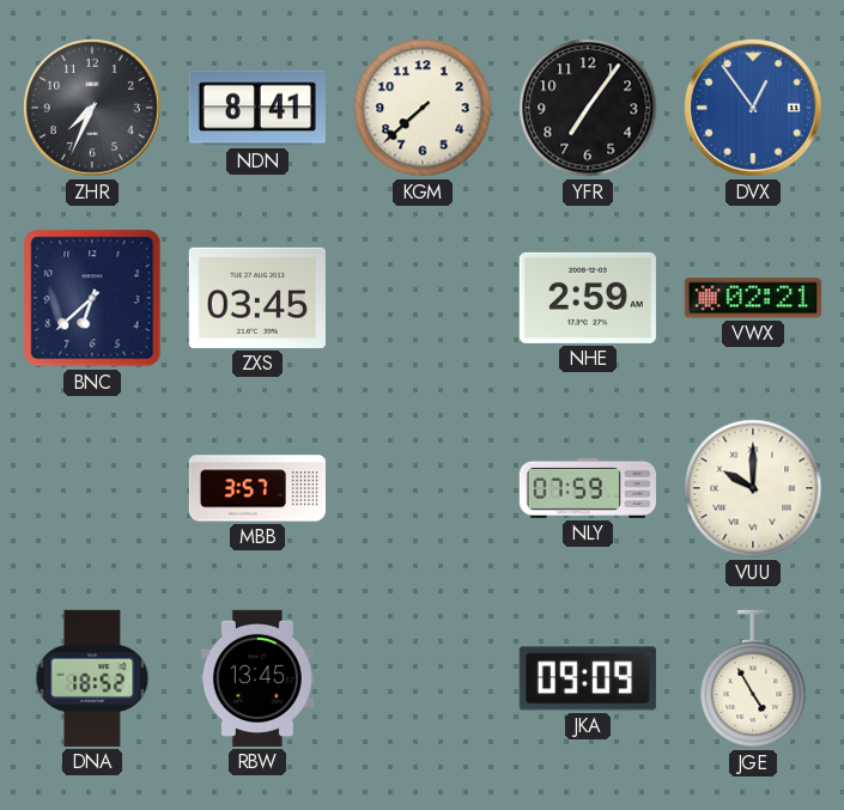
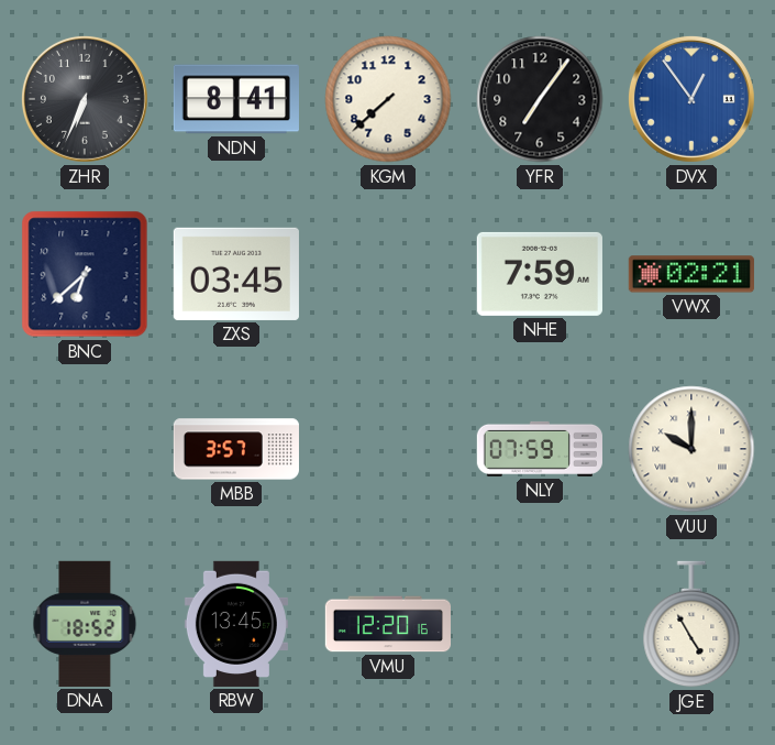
ZHR: 7:34 -> 6:34 (85, 99)
NHE: 2:59 -> 7:59 (540, 274)
VMU: none -> 12:20 (387, 624)
JKA: 09:09 -> none (588, 678)
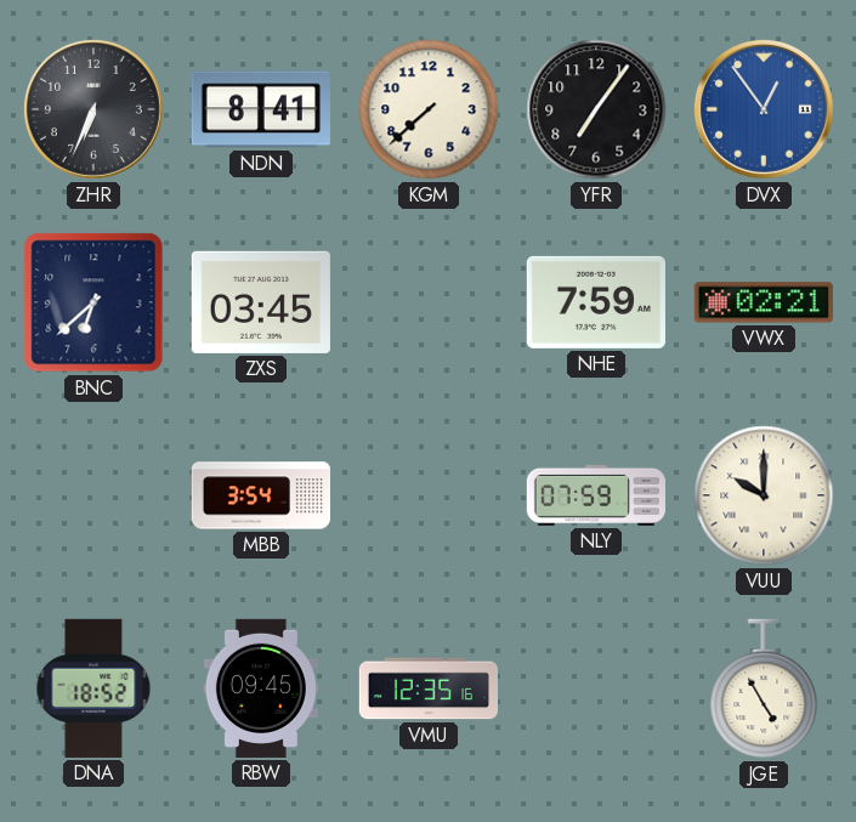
MBB: 3:57 -> 3:54 (261, 495)
RBW: 13:45 -> 09:45 (261, 688)
VMU: 12:20 -> 12:35 (427, 688)
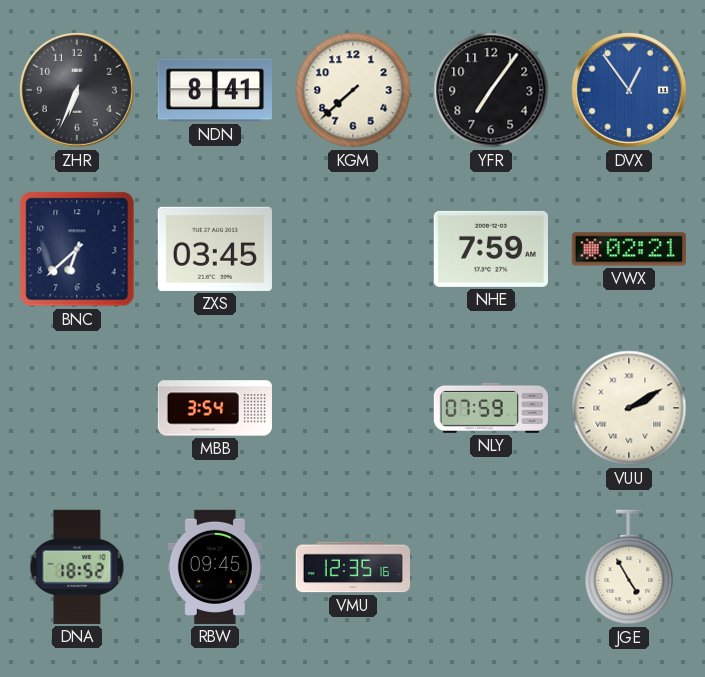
VUU: 10:00 -> 2:10 (629, 408)
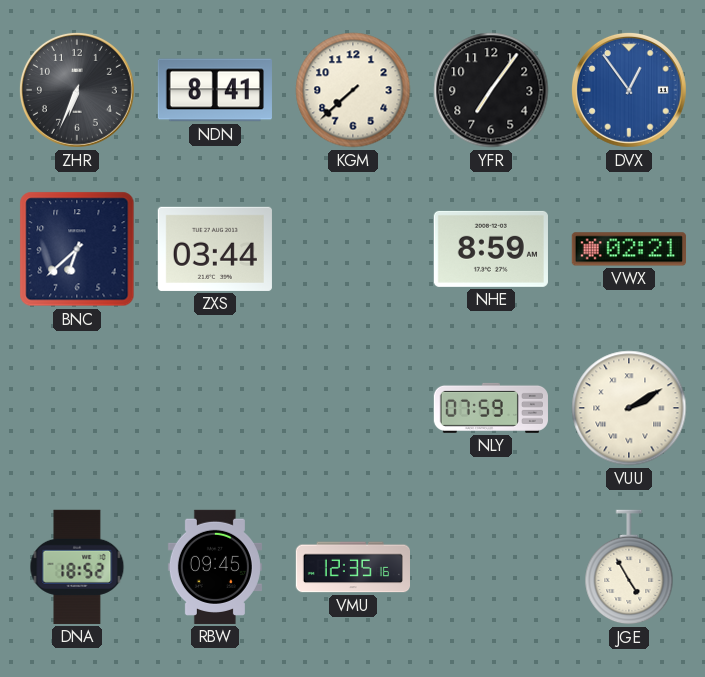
ZXS: 03:45 -> 03:44 (215, 249)
NHE: 7:59 -> 8:59 (491, 249)
MBB: 3:54 -> none (215, 408)
